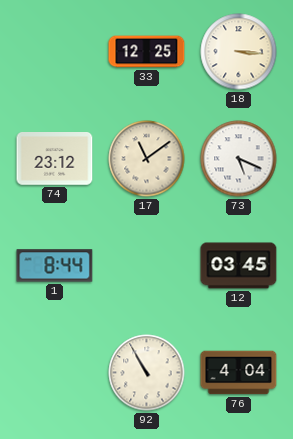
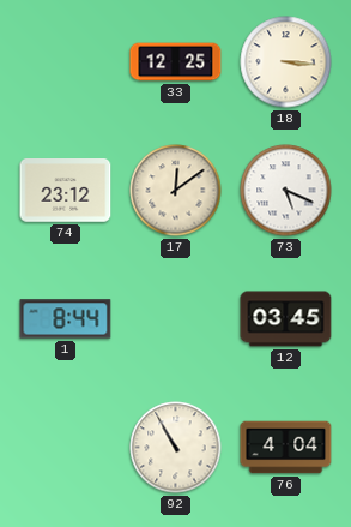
17: 11:09 -> 12:09 (176, 191)
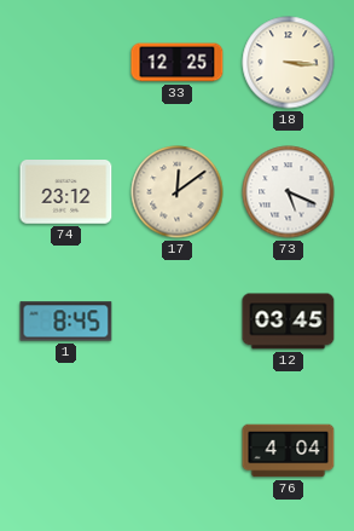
1: 8:44 -> 8:45 (66, 322)
92: 10:55 -> none (176, 448)
